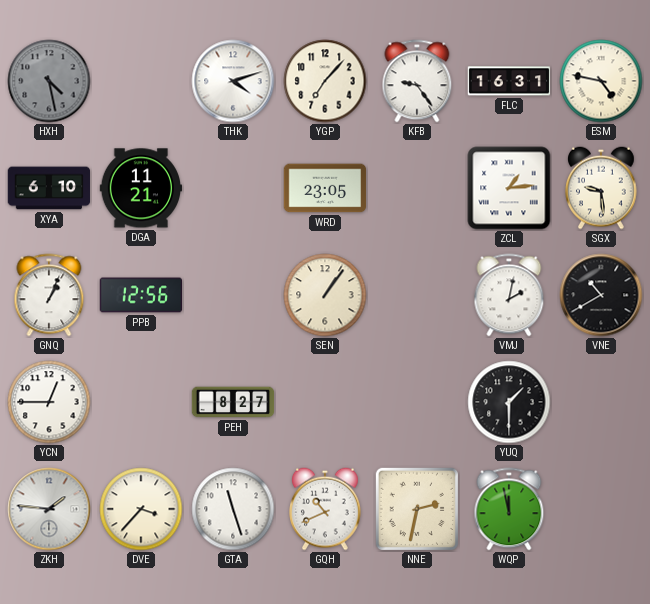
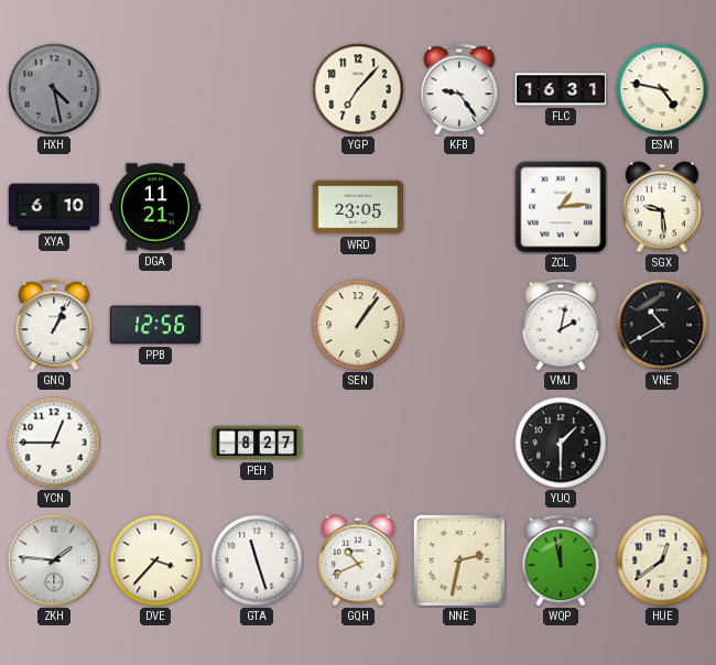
THK: 4:12 -> none (233, 81)
HUE: none -> 12:39 (662, 560)
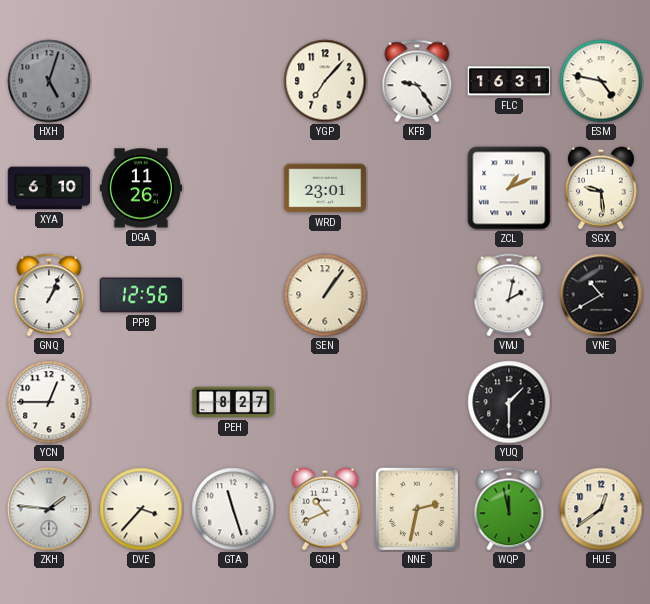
HXH: 4:28 -> 5:03 (49, 81)
DGA: 11:21 -> 11:26 (141, 188)
WRD: 23:05 -> 23:01 (325, 188)
ZCL: 1:14 -> 1:11 (509, 188)
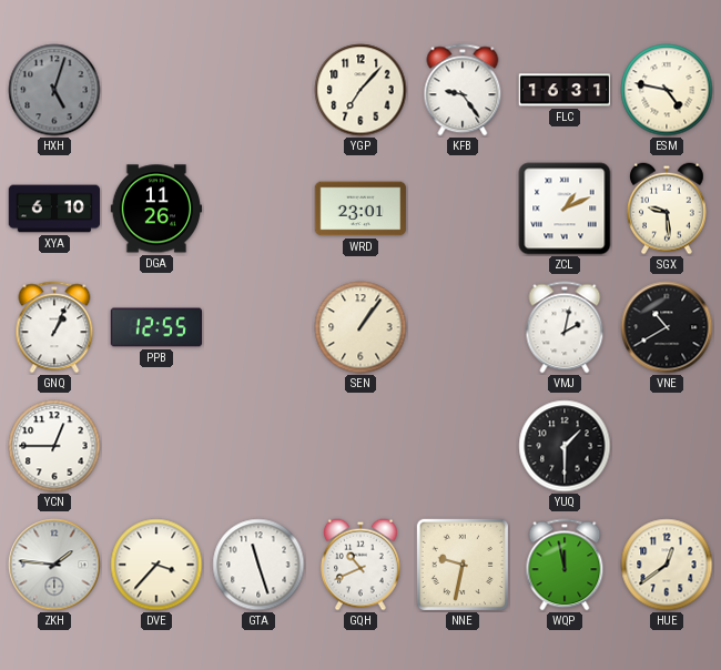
PPB: 12:56 -> 12:55 (156, 327)
PEH: 8:27 -> none (233, 402)
NNE: 2:32 -> 9:32 (463, 565)
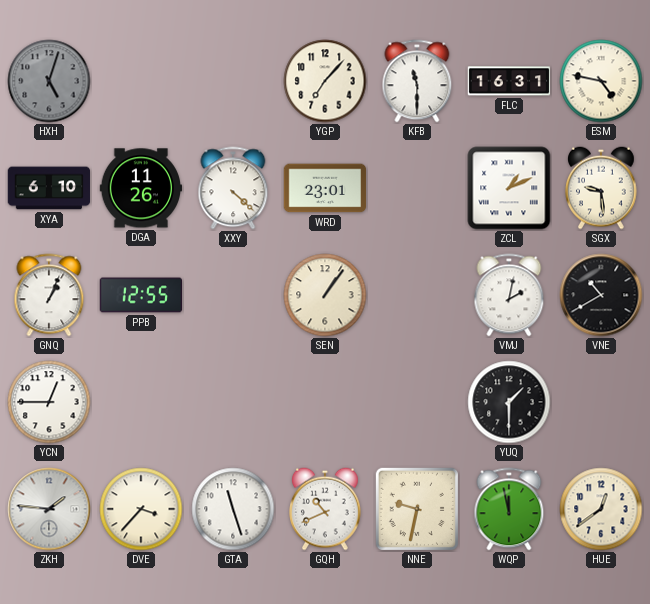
KFB: 9:24 -> 11:30 (417, 81)
XXY: none -> 4:22 (233, 188)
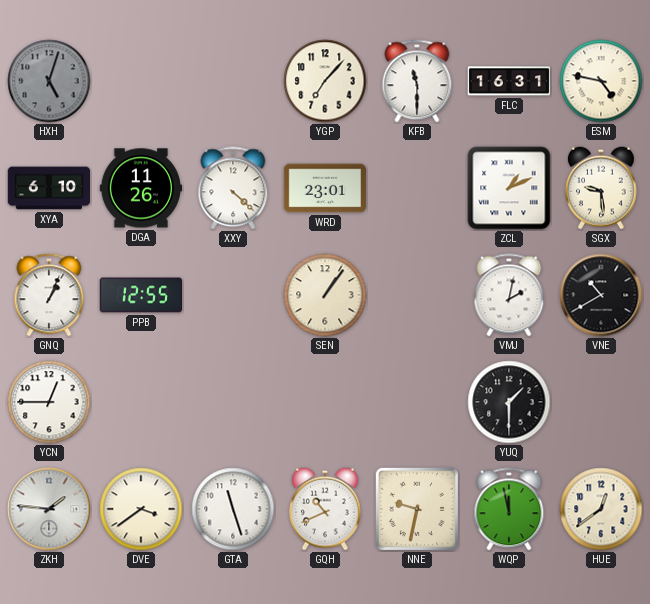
DVE: 3:37 -> 3:39 (141, 509)
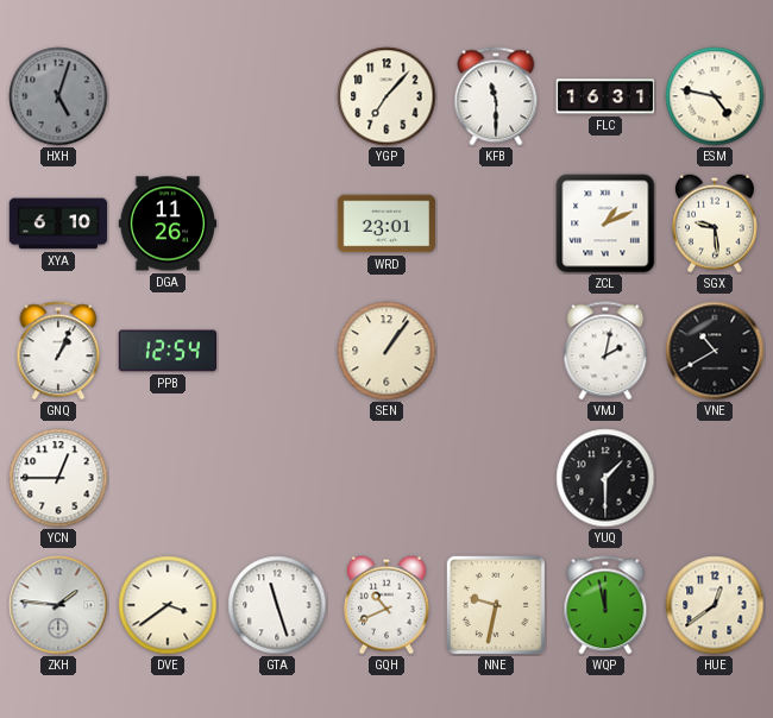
XXY: 4:22 -> none (233, 188)
PPB: 12:55 -> 12:54 (168, 351)
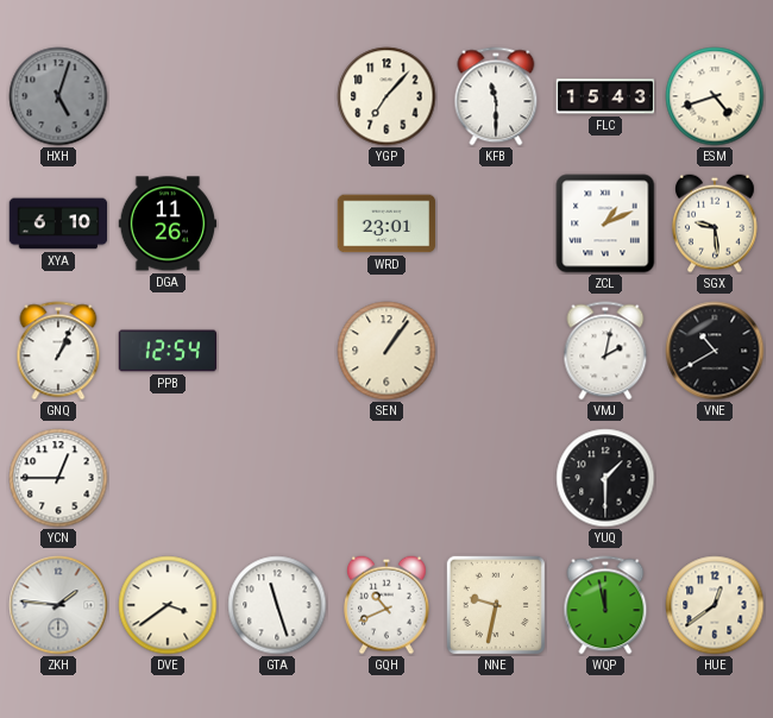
FLC: 16:31 -> 15:43 (605, 96)
ESM: 4:47 -> 4:42 (715, 96)
